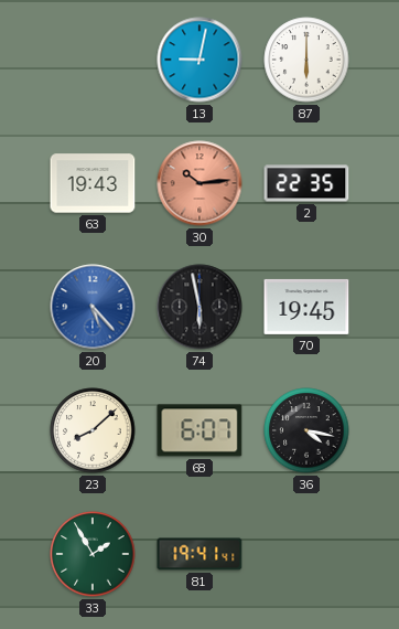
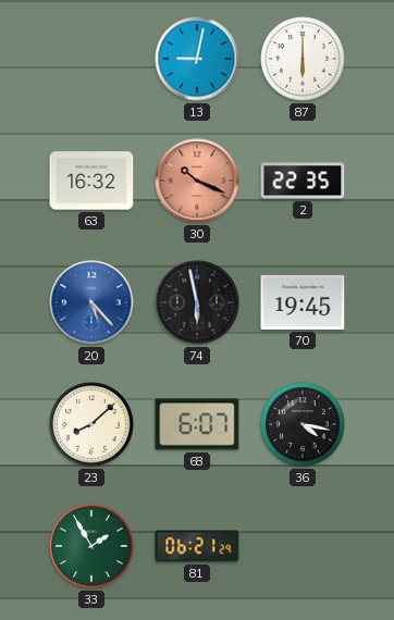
63: 19:43 -> 16:32 (91, 181)
30: 10:14 -> 10:19 (197, 181)
81: 19:41 -> 06:21 (197, 546)
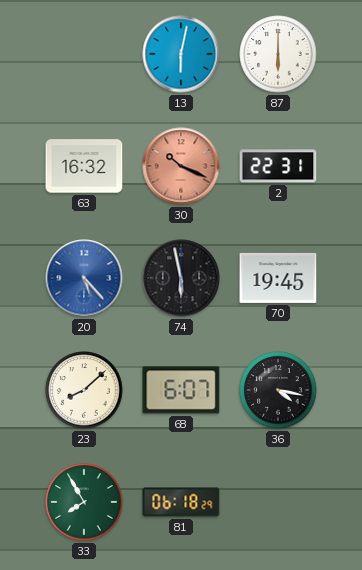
13: 9:02 -> 6:02 (181, 54)
2: 22:35 -> 22:31 (278, 166)
33: 1:55 -> 7:55 (84, 502)
81: 06:21 -> 06:18 (181, 502)
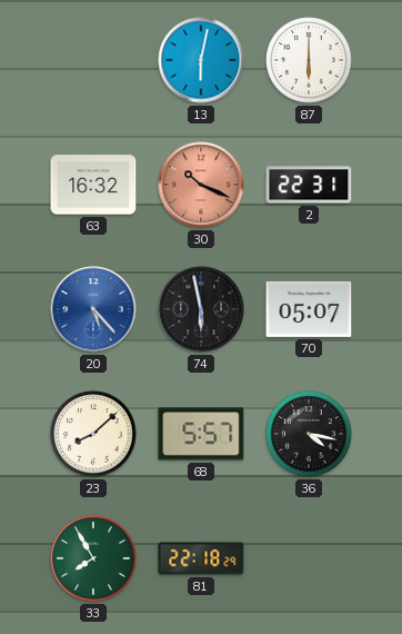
70: 19:45 -> 05:07 (309, 309)
68: 6:07 -> 5:57 (201, 434)
81: 06:18 -> 22:18 (201, 558)
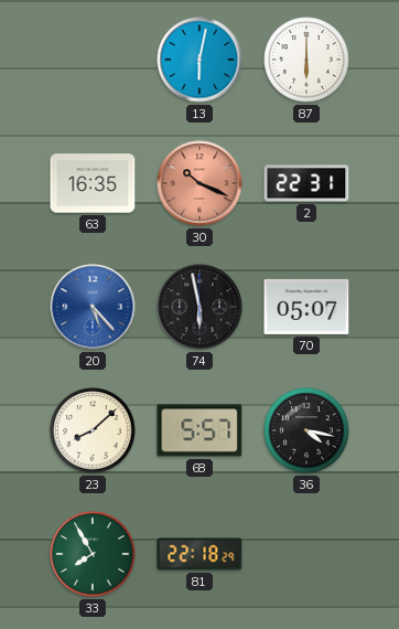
63: 16:32 -> 16:35 (93, 183)
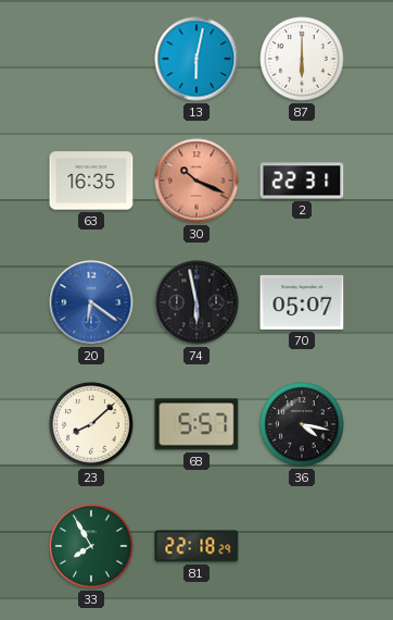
20: 5:23 -> 6:21 (91, 302)
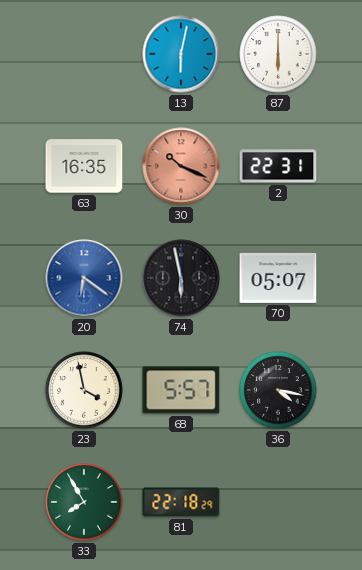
23: 8:08 -> 3:58 (84, 390)
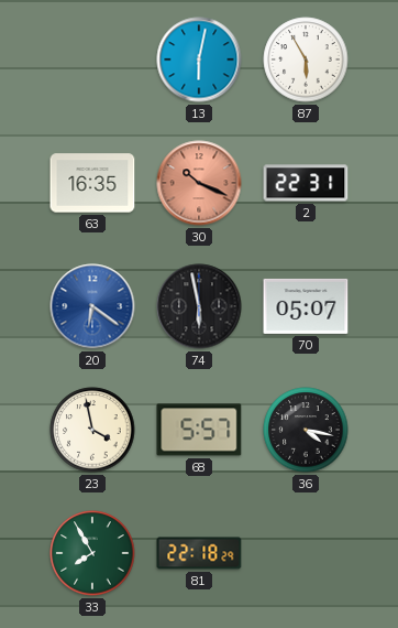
87: 6:00 -> 5:55 (306, 59)
